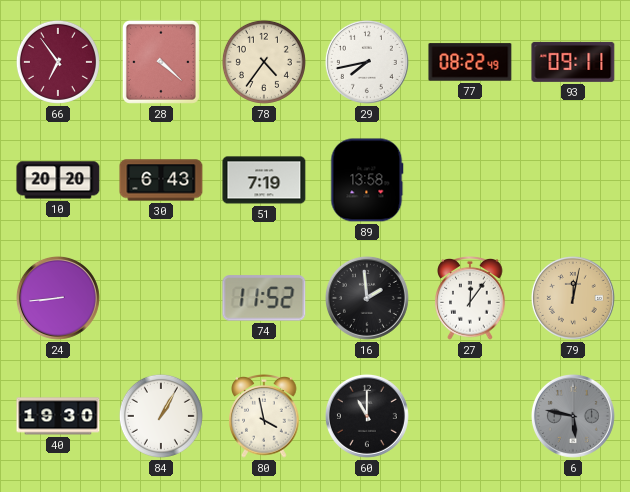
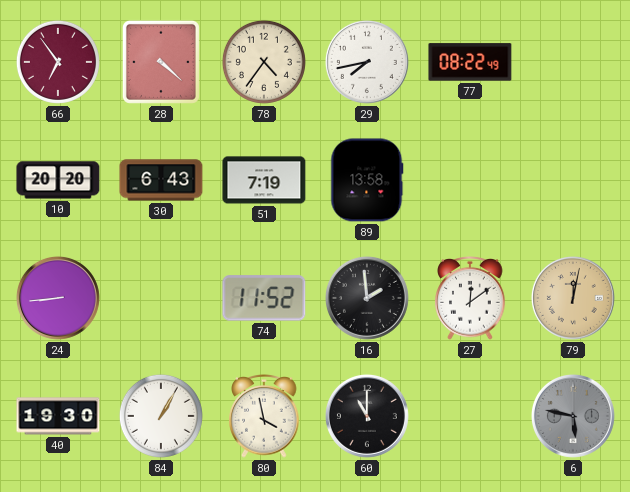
93: 09:11 -> none (573, 62)
27: 12:06 -> 12:09 (470, 299)
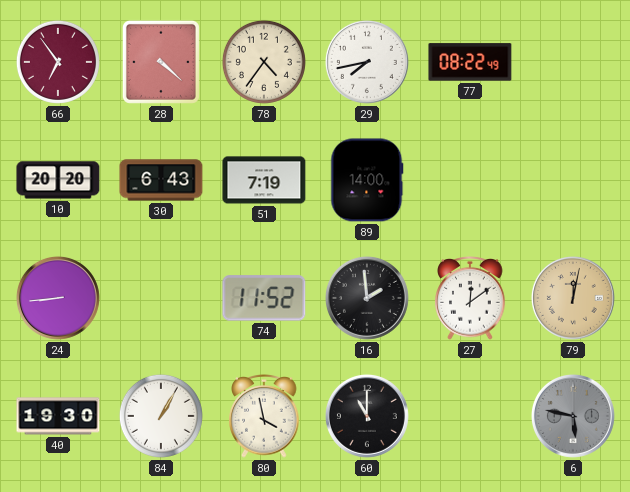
89: 13:58 -> 14:00 (367, 180)
